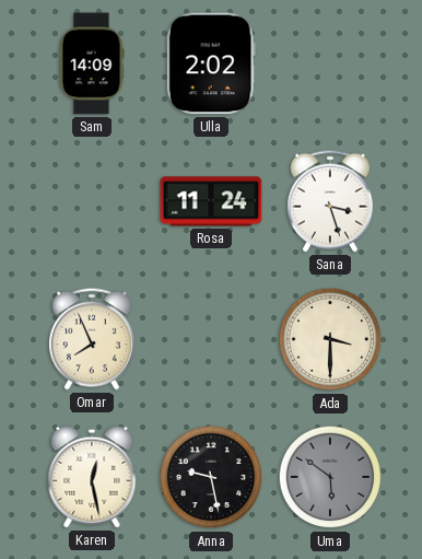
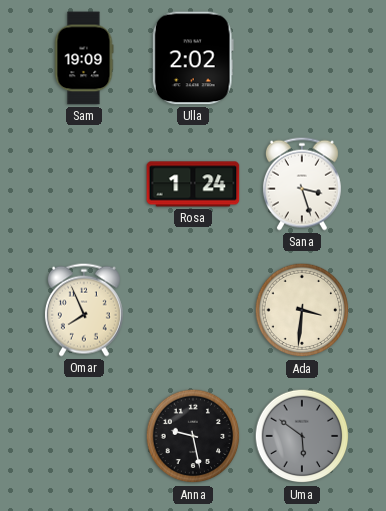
Sam: 14:09 -> 19:09 (84, 58)
Rosa: 11:24 -> 1:24 (193, 184)
Ada: 3:30 -> 3:31 (302, 310)
Karen: 12:28 -> none (92, 477)
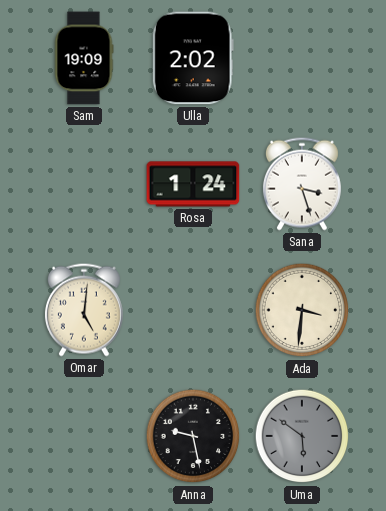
Omar: 7:56 -> 5:01 (84, 310)
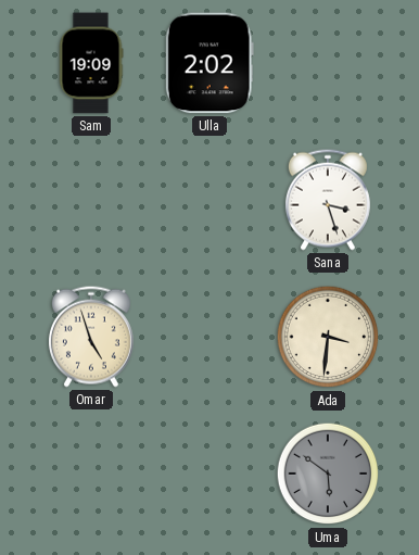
Rosa: 1:24 -> none (193, 184)
Omar: 5:01 -> 4:57 (91, 337)
Anna: 9:28 -> none (193, 436)
